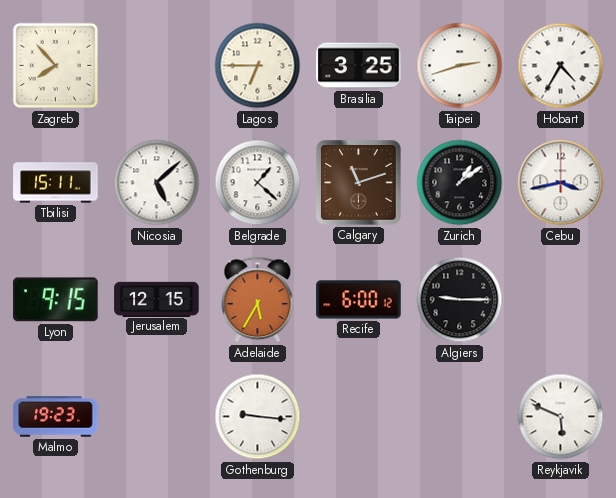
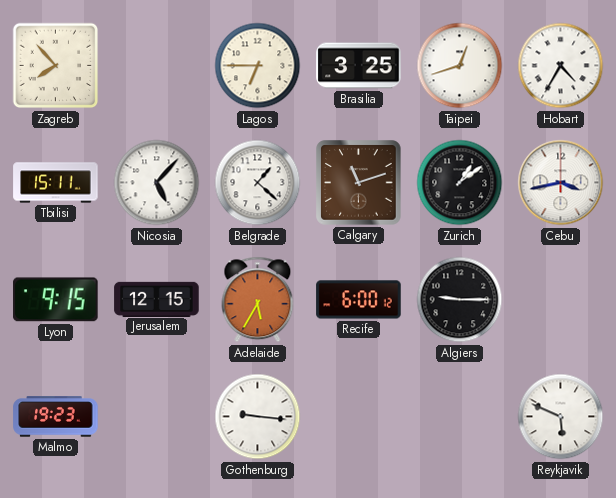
Taipei: 2:42 -> 12:42 (460, 66)
Nicosia: 5:08 -> 5:07 (157, 183)
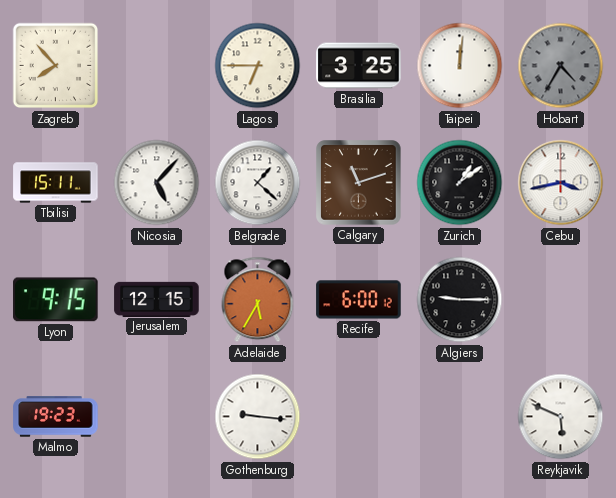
Taipei: 12:42 -> 12:01 (460, 66)
Hobart dial: white -> grey (561, 66)
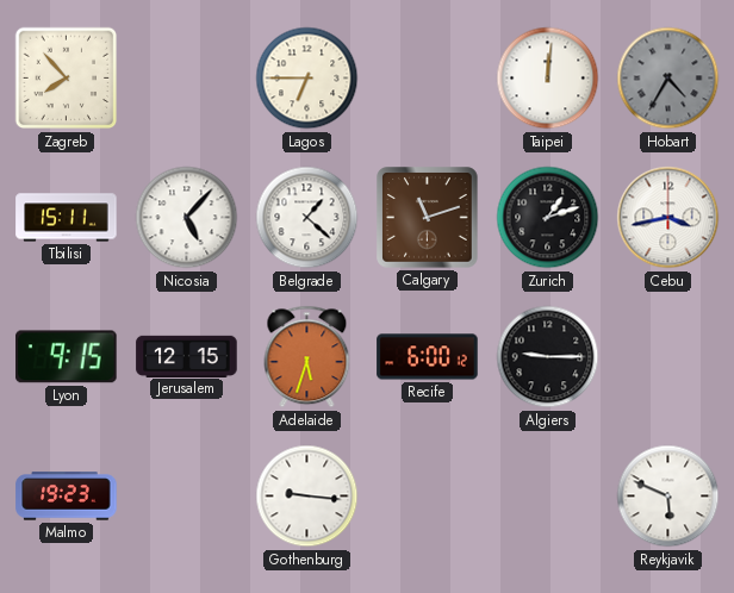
Brasilia: 3:25 -> none (359, 66)
Zurich: 1:09 -> 1:12 (548, 218)
Adelaide: 5:35 -> 5:33 (307, 357)
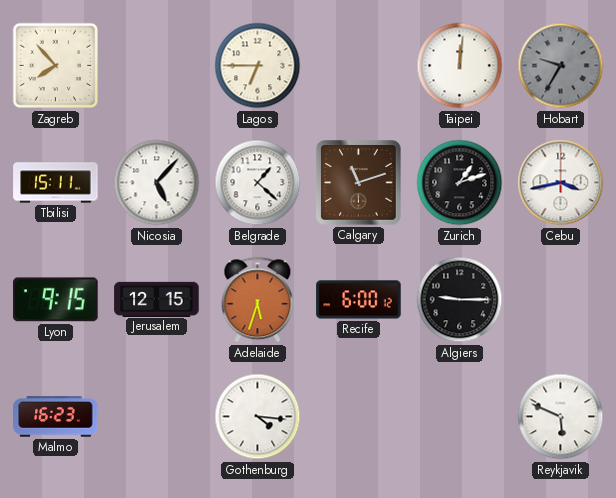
Hobart: 4:35 -> 9:35 (561, 66)
Malmo: 19:23 -> 16:23 (56, 417)
Gothenburg: 9:16 -> 4:16 (258, 417)
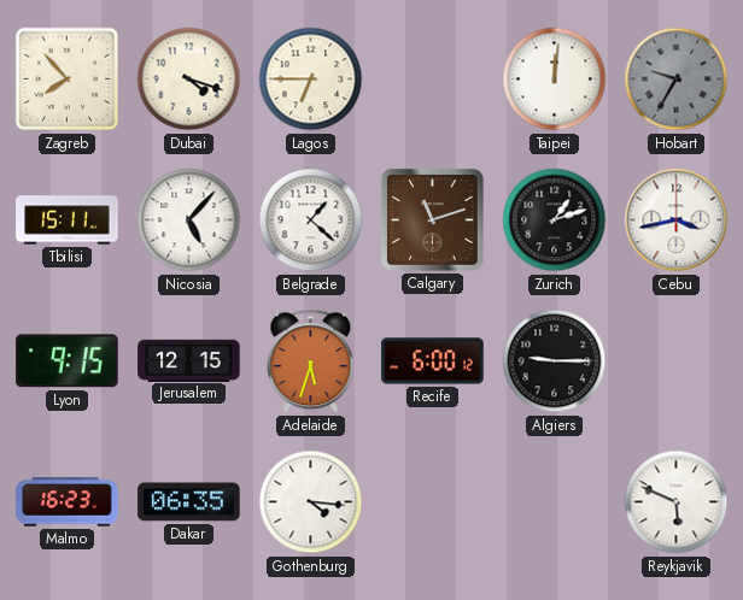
Dubai: none -> 4:18 (189, 80)
Dakar: none -> 06:35 (189, 502)
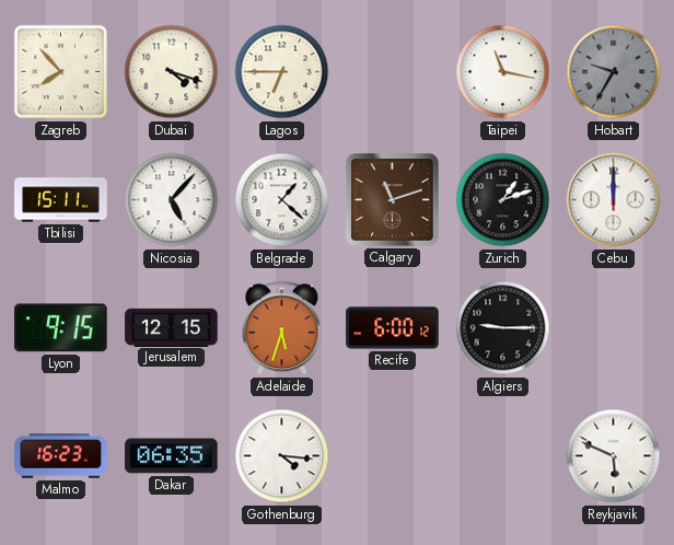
Taipei: 12:01 -> 11:17 (503, 72)
Cebu: 3:43 -> 12:00 (614, 200)
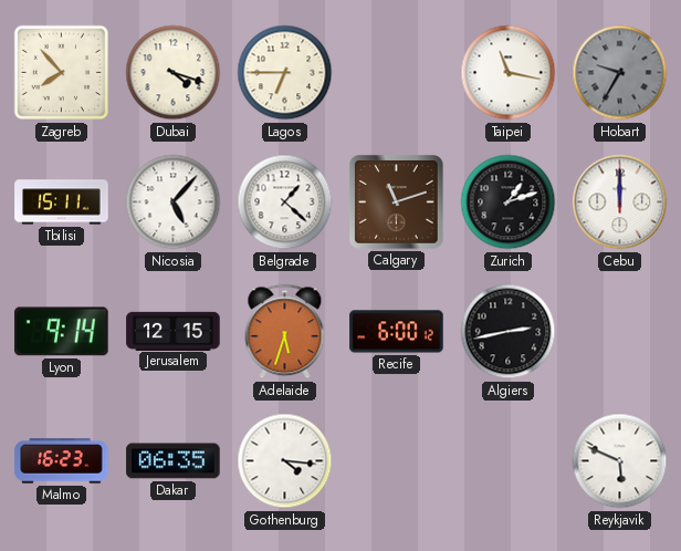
Lyon: 9:15 -> 9:14 (62, 332)
Algiers: 9:15 -> 2:43 (509, 332)
